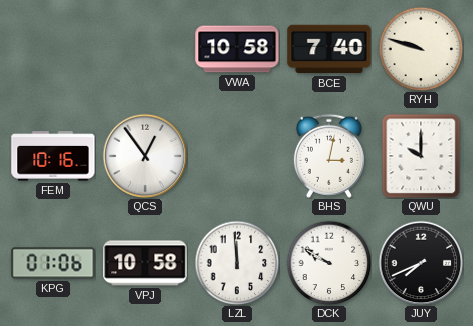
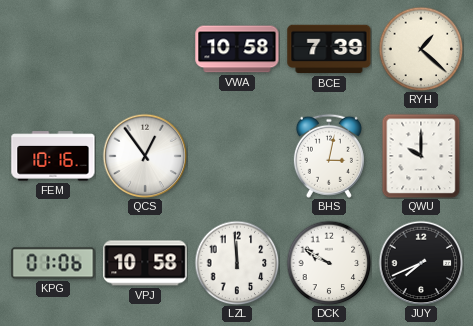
BCE: 7:40 -> 7:39 (329, 49)
RYH: 9:48 -> 1:22 (421, 49)
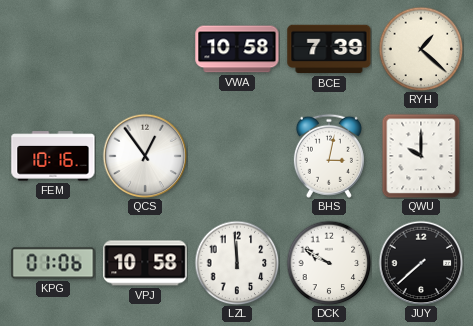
JUY: 7:41 -> 7:38 (421, 263)
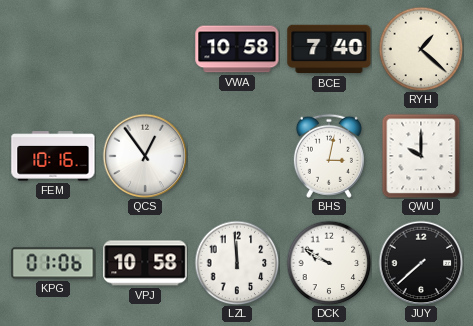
BCE: 7:39 -> 7:40 (329, 49)
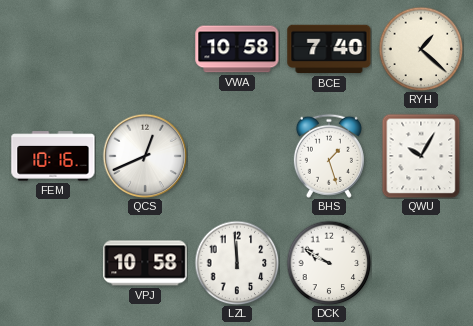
QCS: 12:54 -> 12:41 (145, 156)
BHS: 3:02 -> 1:27 (329, 156)
QWU: 10:00 -> 10:05 (421, 156)
KPG: 01:06 -> none (53, 263)
JUY: 7:38 -> none (421, 263)
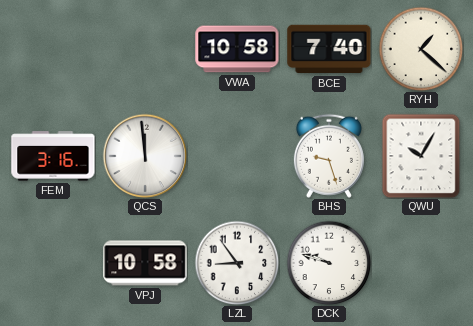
FEM: 10:16 -> 3:16 (53, 156)
QCS: 12:41 -> 11:59 (145, 156)
BHS: 1:27 -> 9:27 (329, 156)
LZL: 11:59 -> 8:54 (237, 263)
DCK: 9:50 -> 9:48 (329, 263)
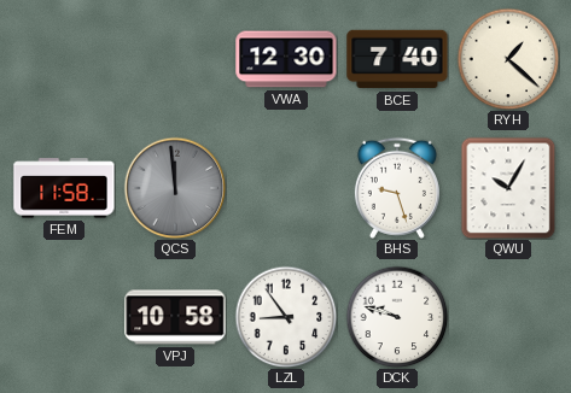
VWA: 10:58 -> 12:30 (286, 59)
FEM: 3:16 -> 11:58 (64, 188)
QCS dial: white -> grey (175, 188)
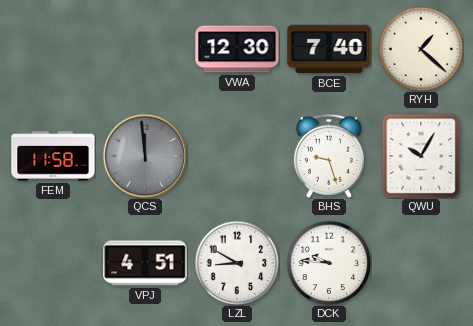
VPJ: 10:58 -> 4:51 (145, 263)
LZL: 8:54 -> 8:50 (237, 263)
DCK: 9:48 -> 9:46 (329, 263)
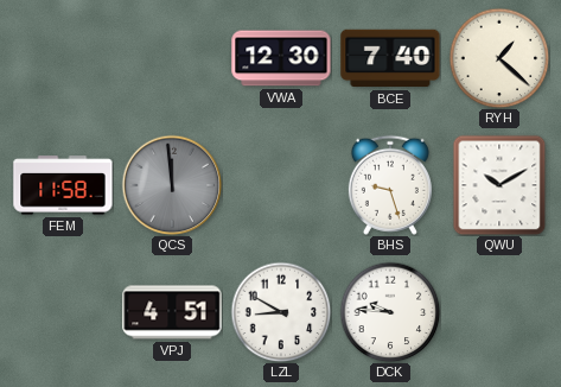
QWU: 10:05 -> 10:10 (499, 185)
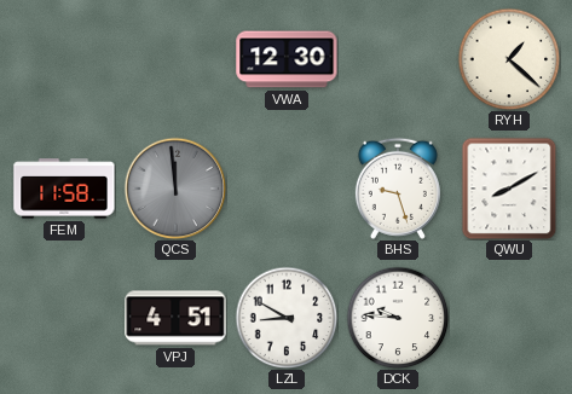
BCE: 7:40 -> none (390, 58)
QWU: 10:10 -> 8:10 (509, 189)
